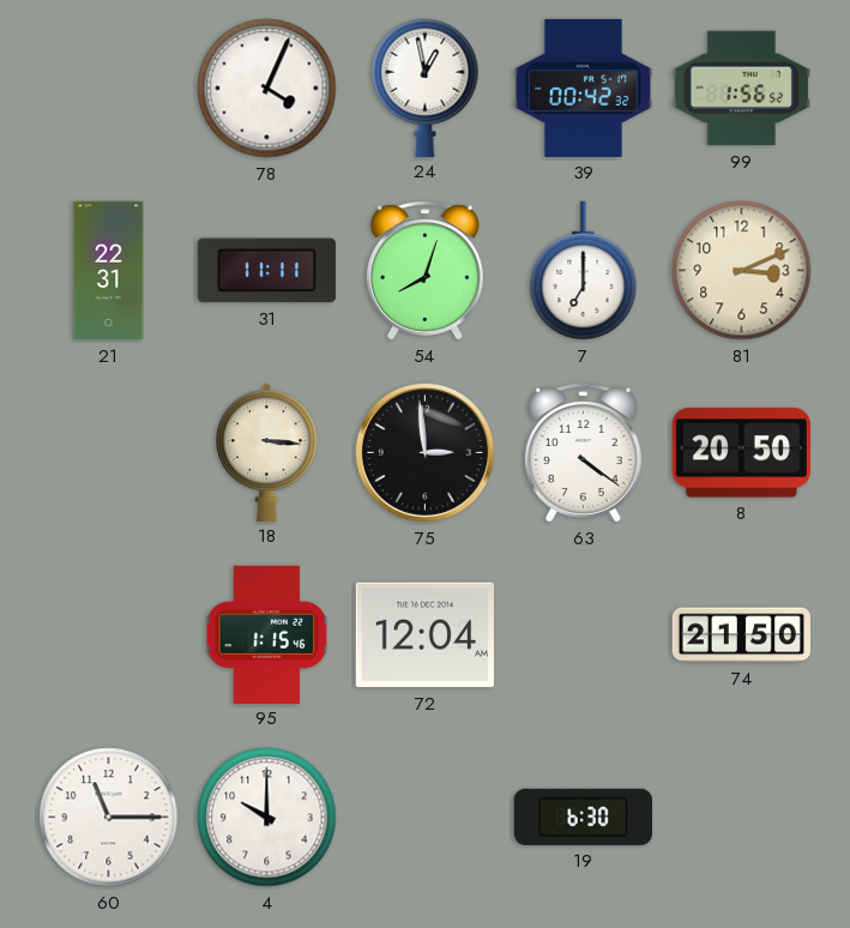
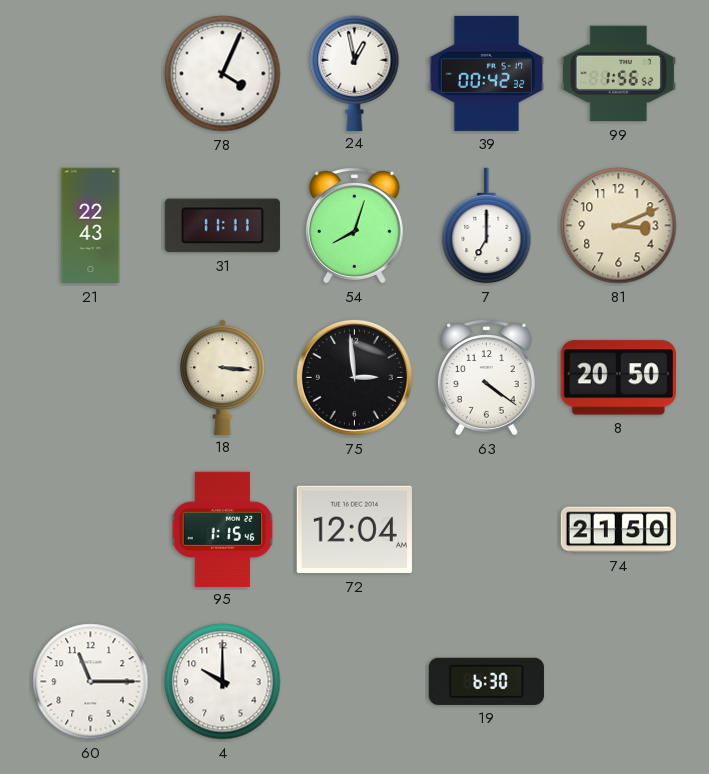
21: 22:31 -> 22:43 (91, 226)
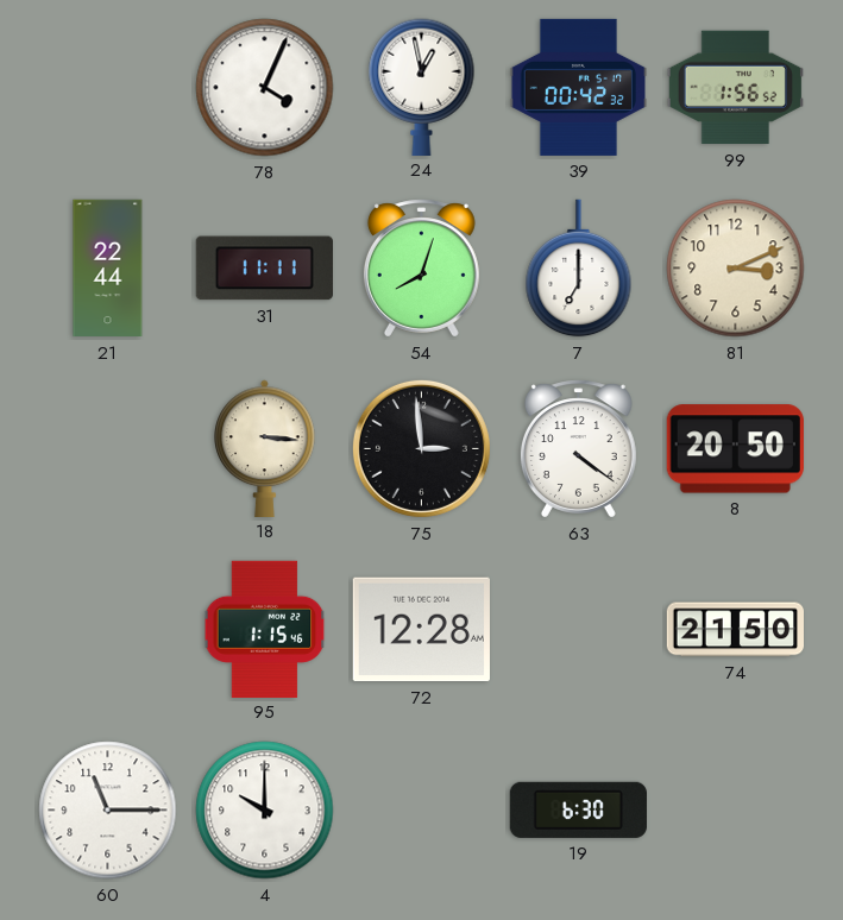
21: 22:43 -> 22:44 (108, 269)
72: 12:04 -> 12:28 (421, 630)
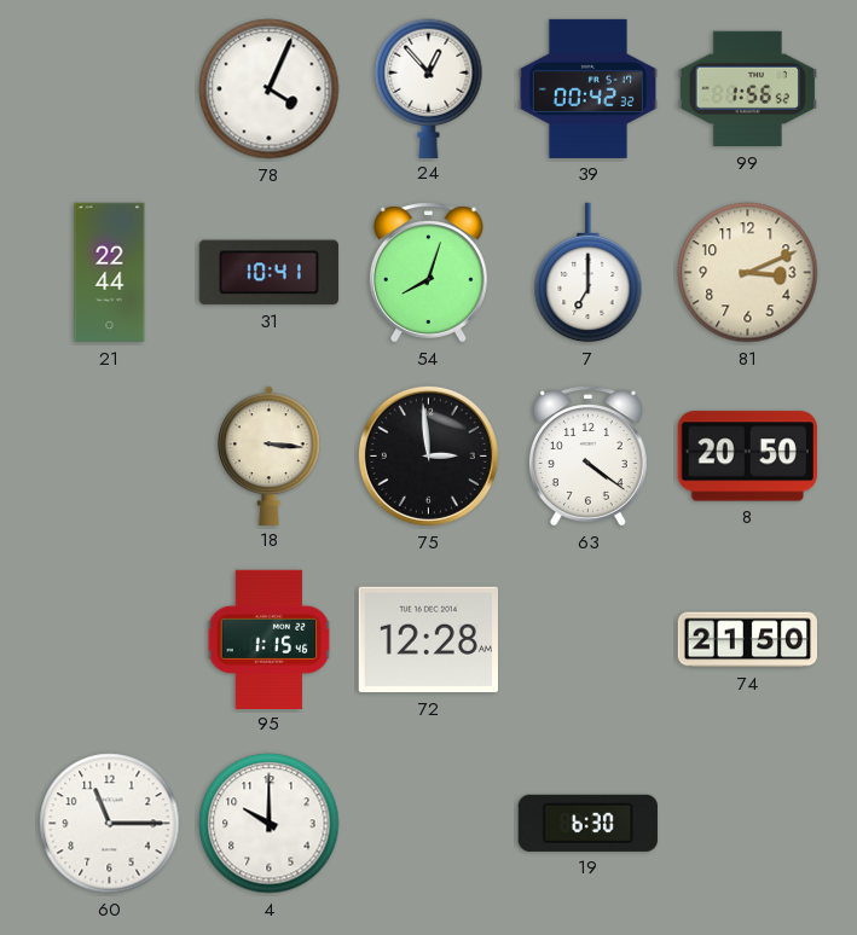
24: 12:58 -> 12:53 (429, 88)
31: 11:11 -> 10:41 (268, 273)
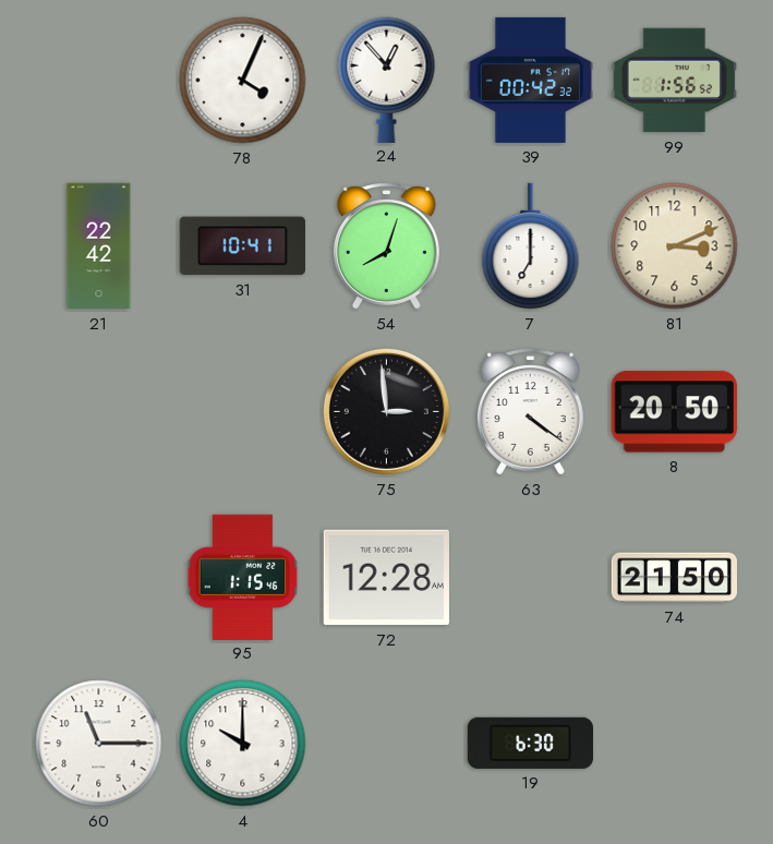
21: 22:44 -> 22:42 (99, 246)
18: 3:16 -> none (270, 455)
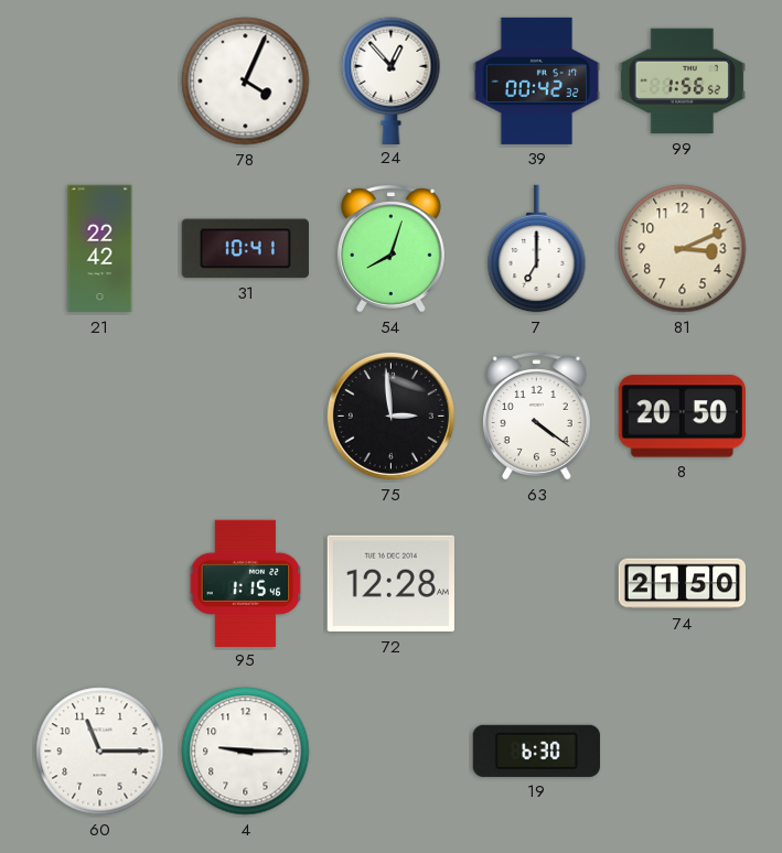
4: 10:00 -> 9:15 (246, 752)
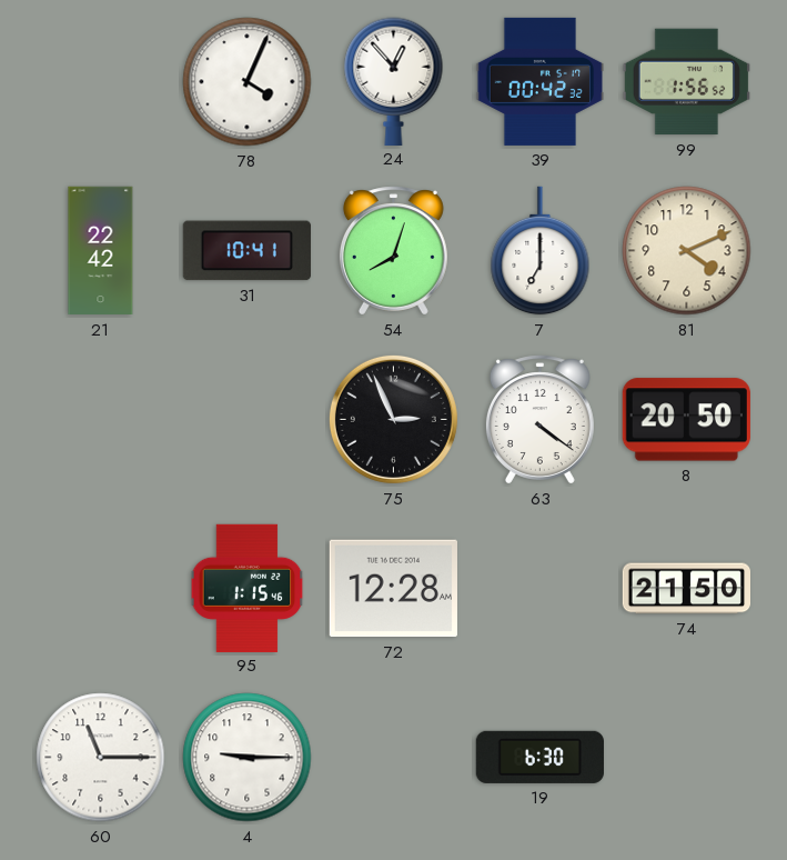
81: 3:11 -> 4:11 (687, 251)
75: 2:59 -> 2:56 (393, 419)
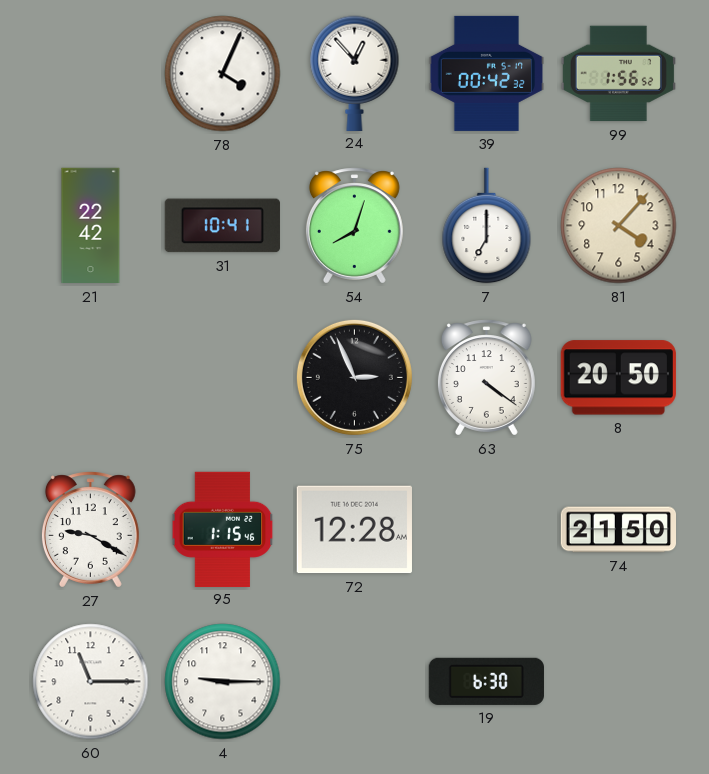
81: 4:11 -> 4:07 (619, 226)
27: none -> 9:20 (90, 530)
